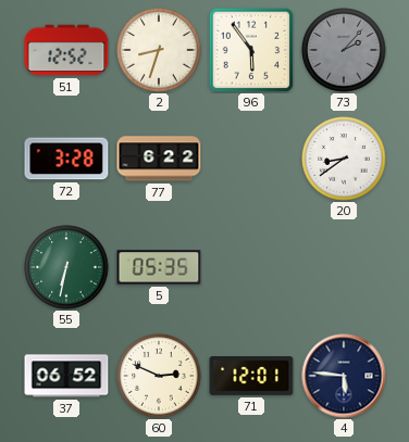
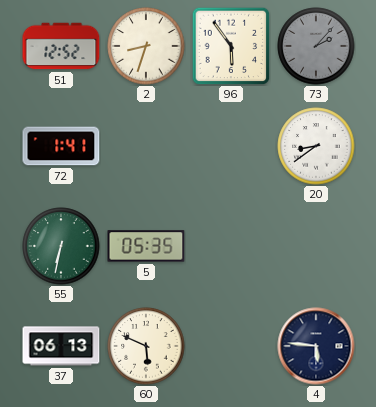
72: 3:28 -> 1:41 (61, 146)
77: 6:22 -> none (159, 159)
37: 06:52 -> 06:13 (61, 346)
60: 2:49 -> 5:49 (146, 346)
71: 12:01 -> none (251, 377)
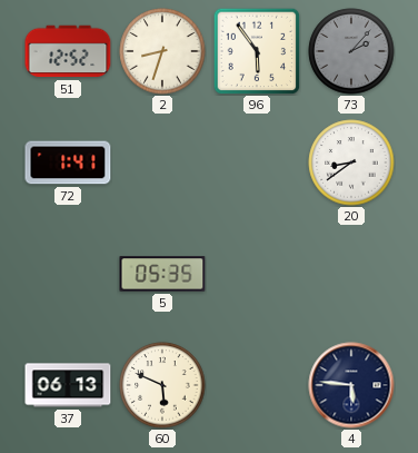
55: 6:32 -> none (61, 246)
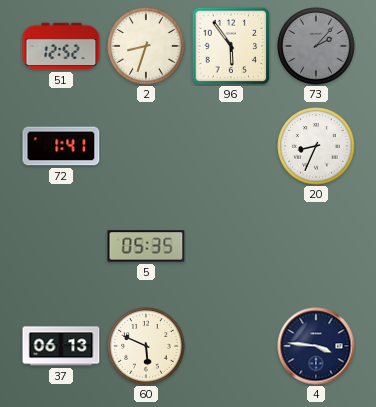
20: 8:39 -> 8:34 (316, 146)
4: 5:46 -> 3:46 (316, 346)
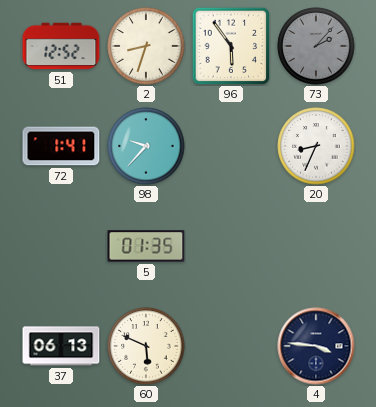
98: none -> 9:37 (146, 146)
5: 05:35 -> 01:35 (146, 246)
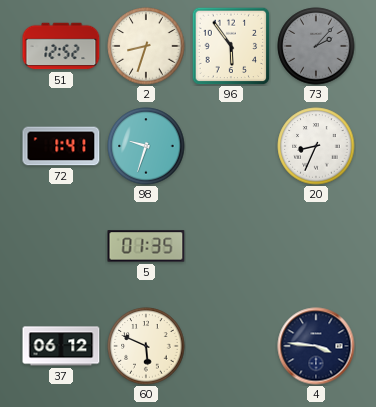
98: 9:37 -> 9:33 (146, 146)
37: 06:13 -> 06:12 (61, 346)
